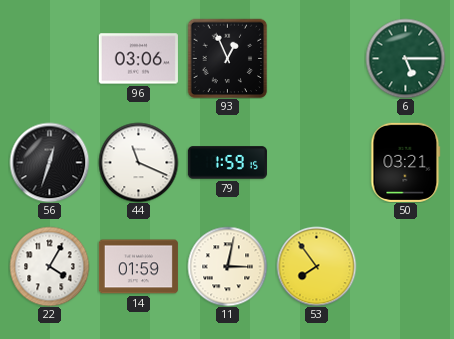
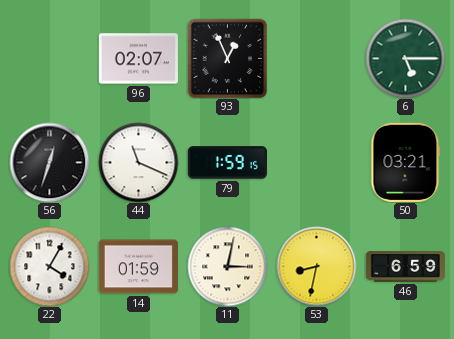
96: 03:06 -> 02:07 (138, 59)
53: 7:54 -> 8:32 (316, 266)
46: none -> 6:59 (405, 267)
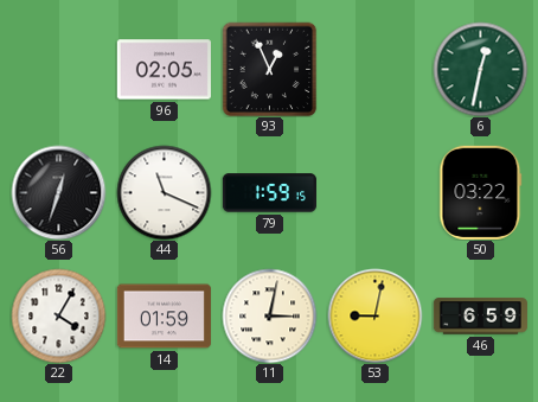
96: 02:07 -> 02:05 (164, 70)
6: 5:15 -> 12:32 (480, 69)
50: 03:21 -> 03:22 (481, 192)
53: 8:32 -> 9:02 (374, 315)
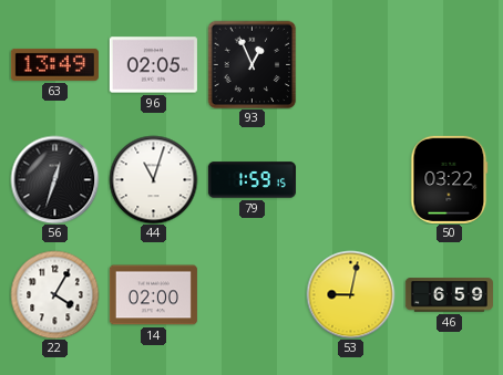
63: none -> 13:49 (54, 64)
6: 12:32 -> none (480, 69)
44: 11:19 -> 11:03 (153, 179)
14: 01:59 -> 02:00 (153, 295)
11: 3:02 -> none (269, 315)
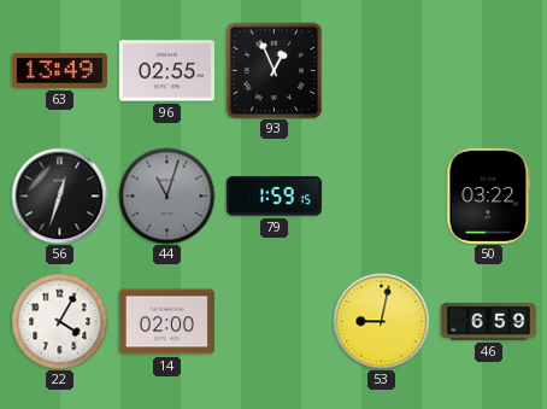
96: 02:05 -> 02:55 (166, 71)
44 dial: white -> grey (166, 195)
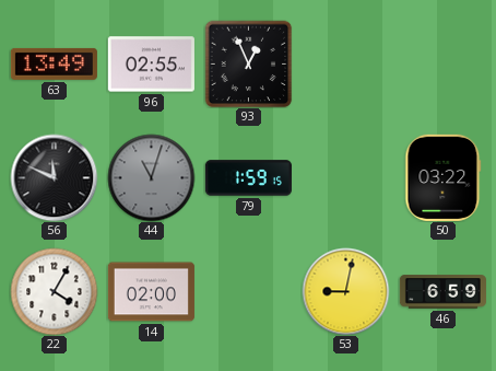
56: 12:33 -> 11:49 (54, 177)
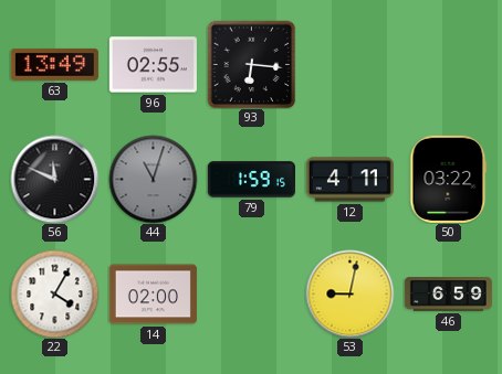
93: 12:56 -> 6:16 (251, 64)
12: none -> 4:11 (349, 180)
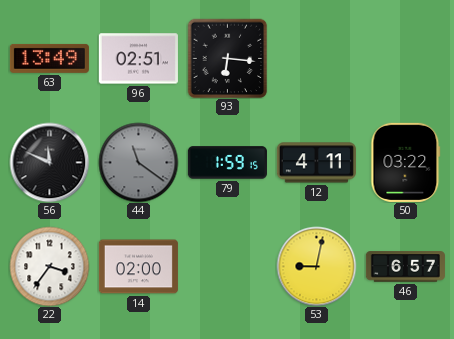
96: 02:55 -> 02:51 (138, 59)
44: 11:03 -> 11:21 (138, 162)
22: 4:05 -> 3:36 (49, 266)
46: 6:59 -> 6:57 (405, 267)
